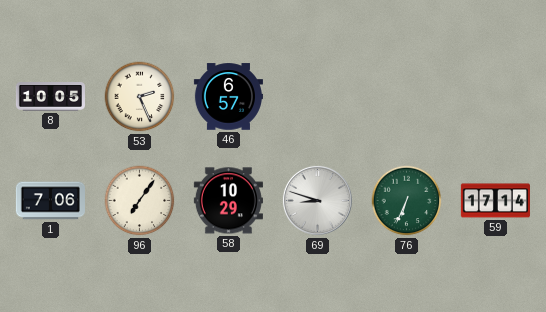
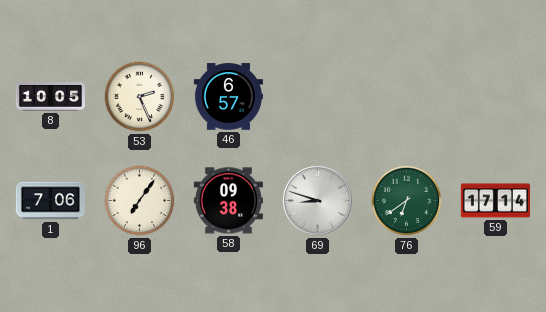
58: 10:29 -> 09:38 (228, 201)
76: 6:34 -> 6:39 (407, 201)
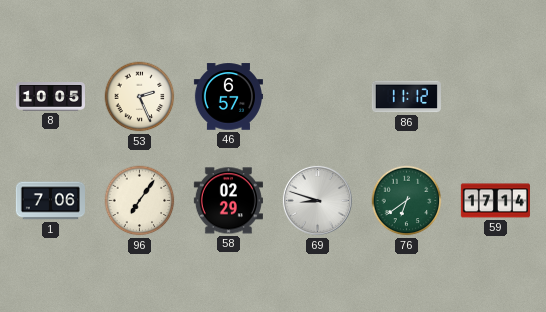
86: none -> 11:12 (406, 97)
58: 09:38 -> 02:29 (228, 201)
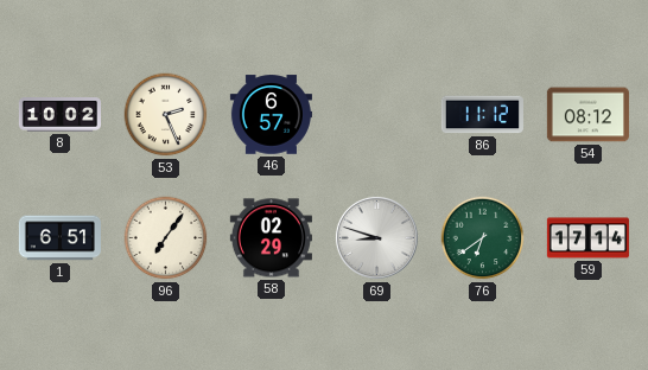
8: 10:05 -> 10:02 (59, 115)
54: none -> 08:12 (587, 115)
1: 7:06 -> 6:51 (59, 238)
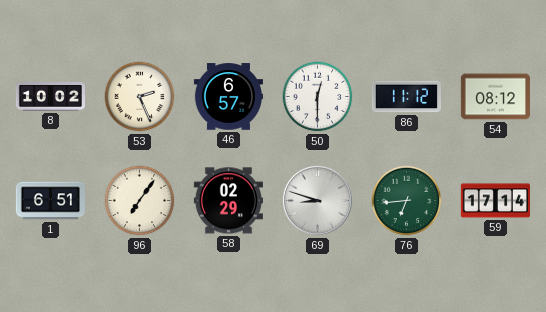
50: none -> 12:30 (318, 97)
76: 6:39 -> 6:44 (407, 201)
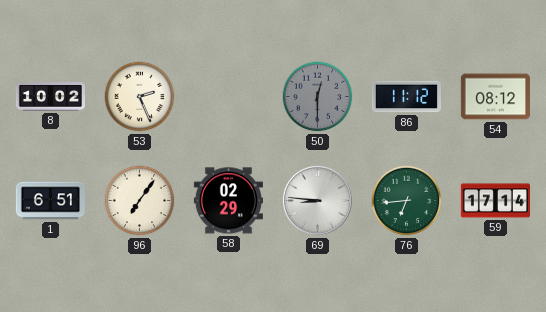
46: 6:57 -> none (228, 97)
50 dial: white -> grey (318, 97)
69: 8:48 -> 8:46 (317, 200)
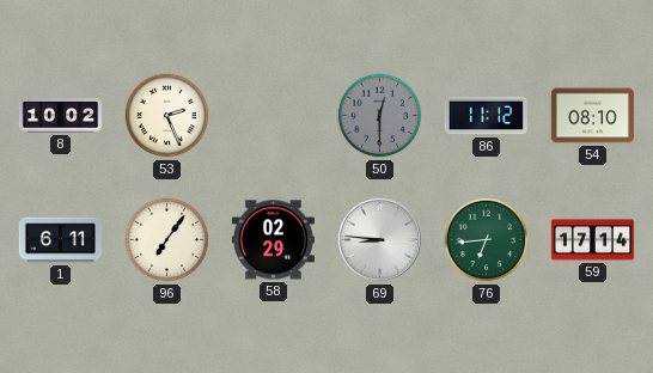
54: 08:12 -> 08:10 (592, 116)
1: 6:51 -> 6:11 (60, 240)
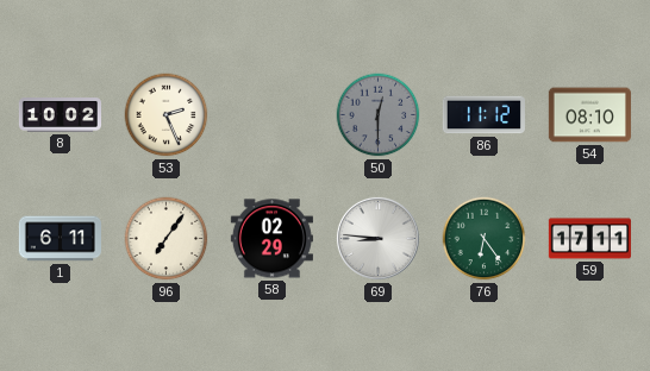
76: 6:44 -> 6:24 (485, 239)
59: 17:14 -> 17:11 (589, 239)
